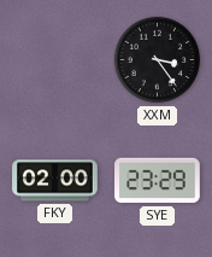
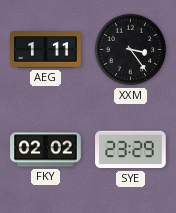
AEG: none -> 1:11 (46, 50)
FKY: 02:00 -> 02:02 (46, 150)
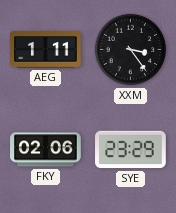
FKY: 02:02 -> 02:06 (46, 150)
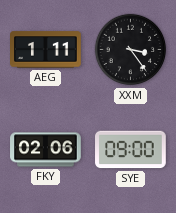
SYE: 23:29 -> 09:00 (131, 150)
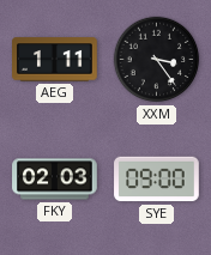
FKY: 02:06 -> 02:03 (55, 180)
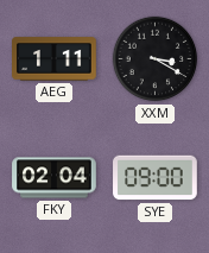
XXM: 3:24 -> 3:20 (156, 59)
FKY: 02:03 -> 02:04 (55, 178)
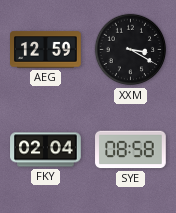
AEG: 1:11 -> 12:59 (46, 50)
SYE: 09:00 -> 08:58 (131, 150)
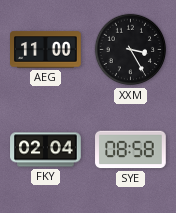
AEG: 12:59 -> 11:00 (46, 50)
XXM: 3:20 -> 3:25 (131, 50)
